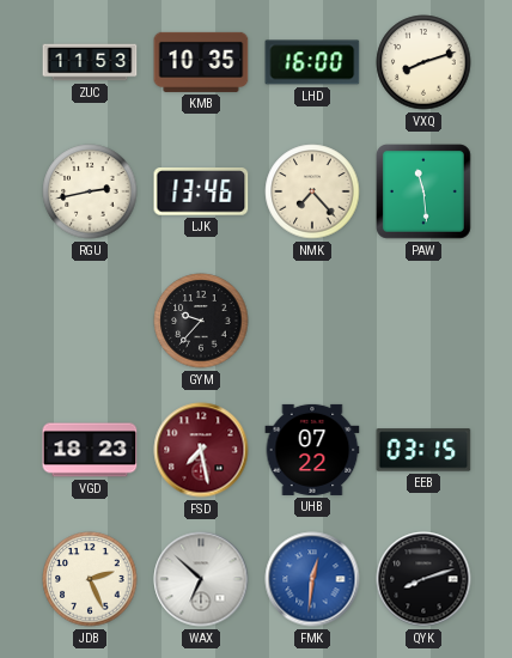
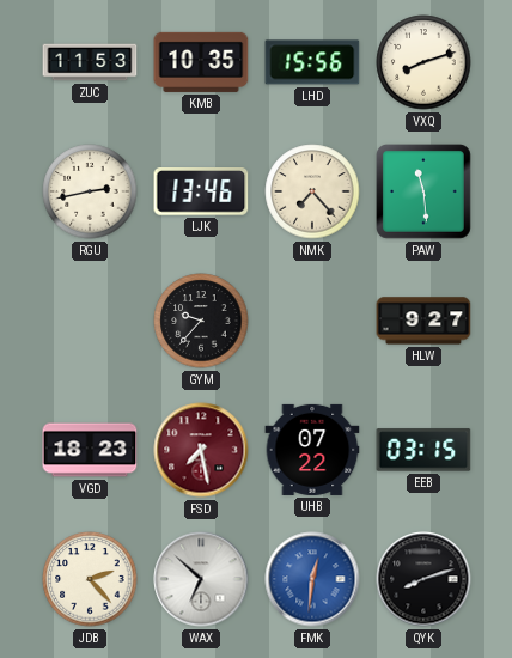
LHD: 16:00 -> 15:56 (312, 62)
HLW: none -> 9:27 (423, 321)
JDB: 2:26 -> 2:23 (90, 579)
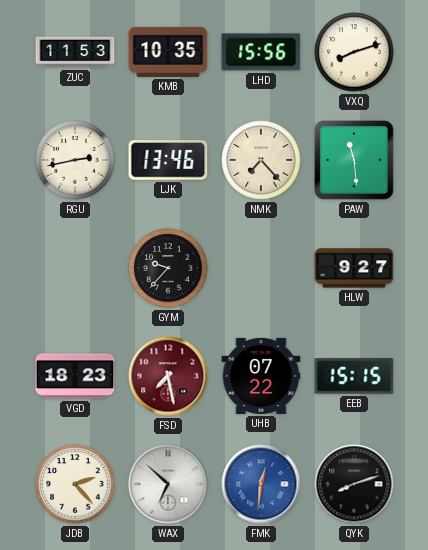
EEB: 03:15 -> 15:15 (354, 376)
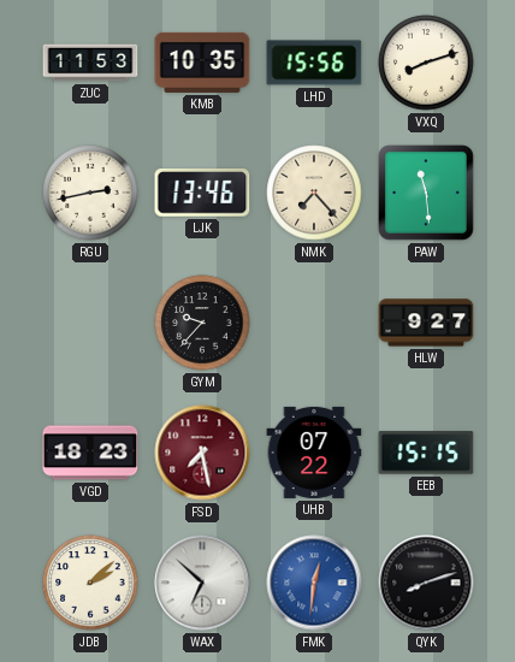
JDB: 2:23 -> 2:08 (90, 583)
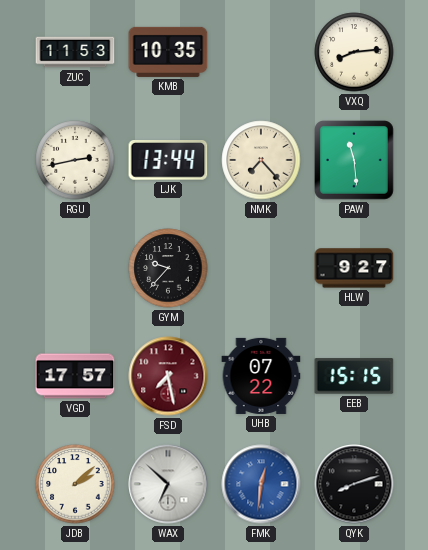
LHD: 15:56 -> none (314, 63)
VXQ: 8:12 -> 8:14 (354, 52)
LJK: 13:46 -> 13:44 (168, 161)
VGD: 18:23 -> 17:57 (75, 376)
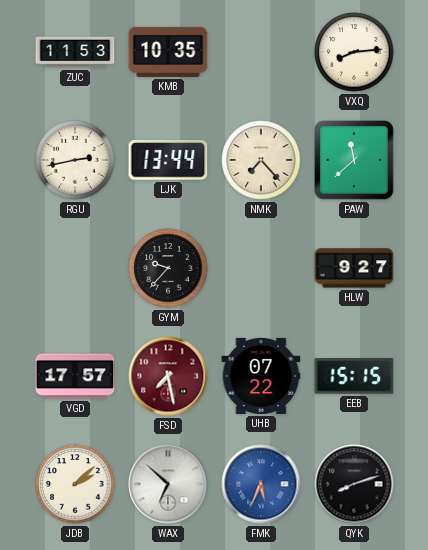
PAW: 11:29 -> 11:38 (355, 161)
FMK: 12:31 -> 5:34 (261, 484)
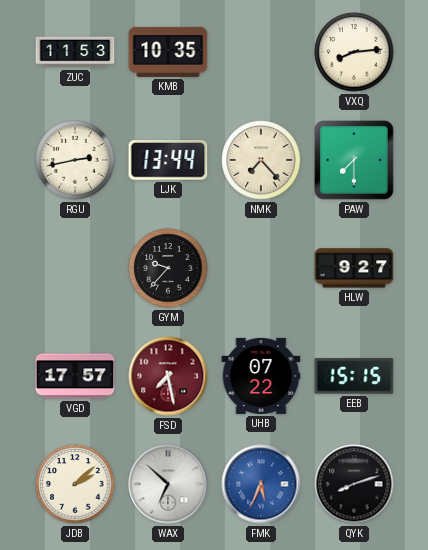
PAW: 11:38 -> 7:30 (355, 161)
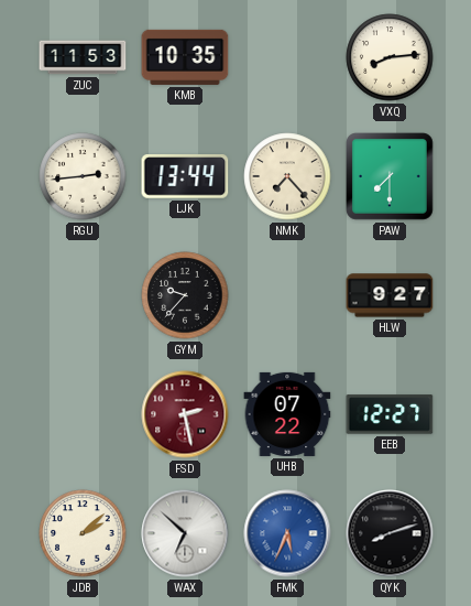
RGU: 2:43 -> 2:44 (83, 176)
VGD: 17:57 -> none (75, 376)
FSD: 7:28 -> 2:28 (185, 414)
EEB: 15:15 -> 12:27 (390, 414)
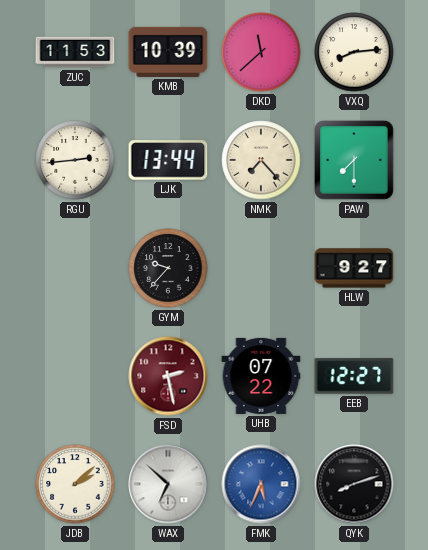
KMB: 10:35 -> 10:39 (168, 52)
DKD: none -> 11:38 (261, 52)
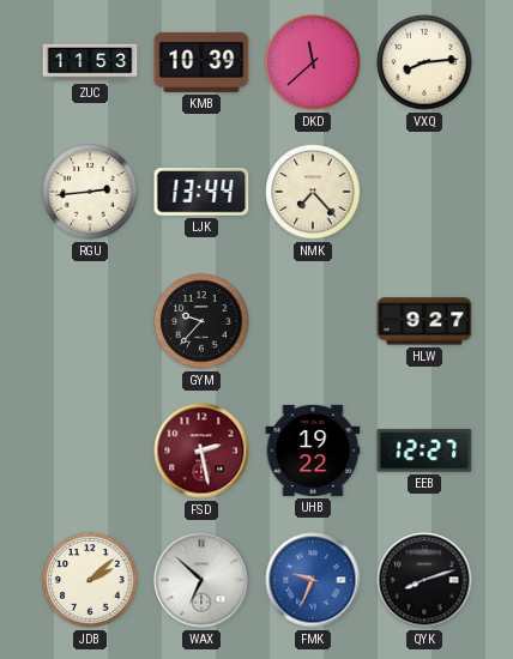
PAW: 7:30 -> none (355, 161)
UHB: 07:22 -> 19:22 (313, 451)
FMK: 5:34 -> 9:34 (313, 580)
